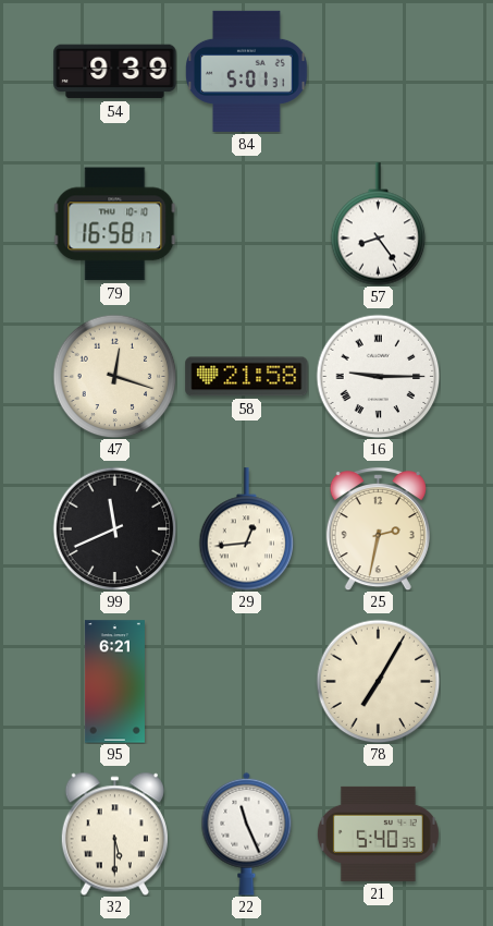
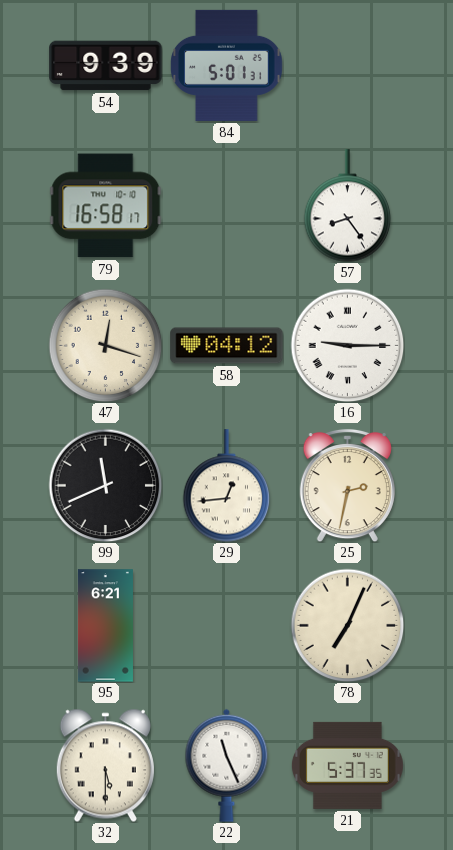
58: 21:58 -> 04:12 (227, 346)
78: 7:05 -> 7:04 (347, 625)
21: 5:40 -> 5:37 (347, 765)
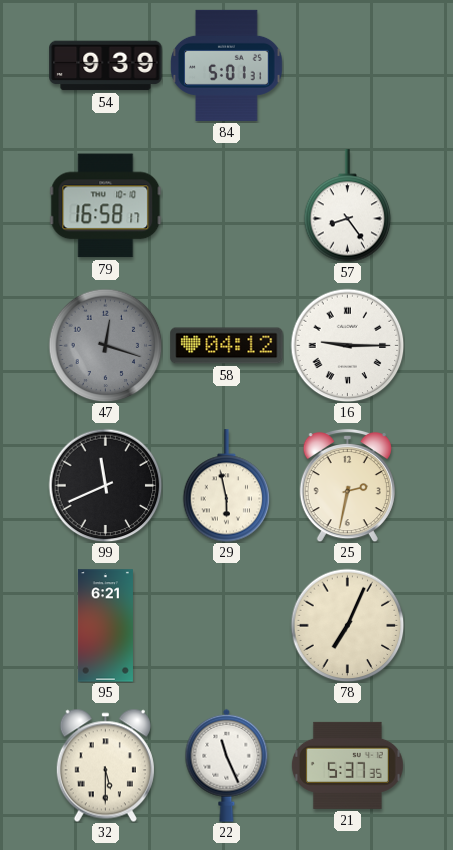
47 dial: cream -> grey (105, 345)
29: 12:44 -> 5:58 (227, 486)
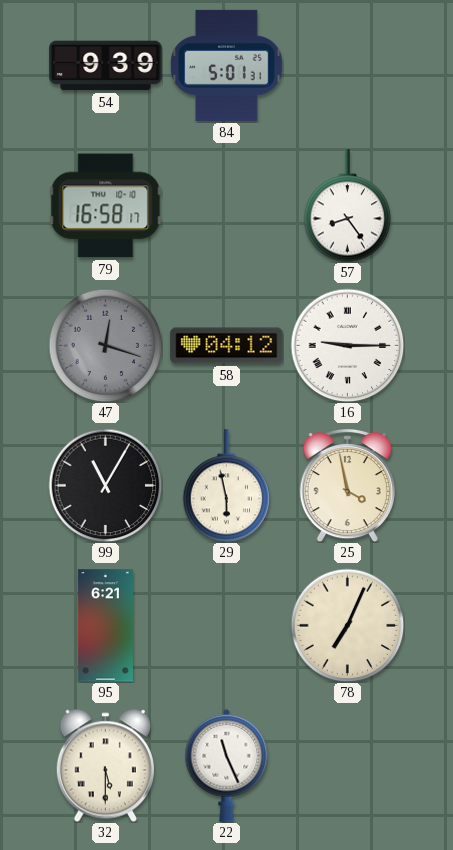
99: 11:41 -> 11:05 (105, 485)
25: 2:32 -> 3:58 (347, 485)
21: 5:37 -> none (347, 765)
